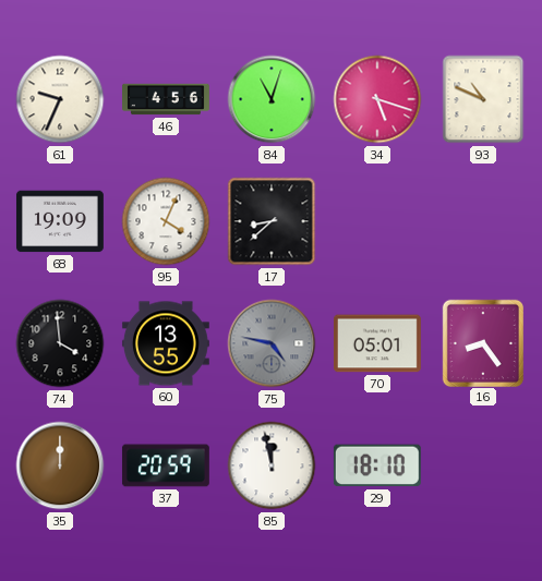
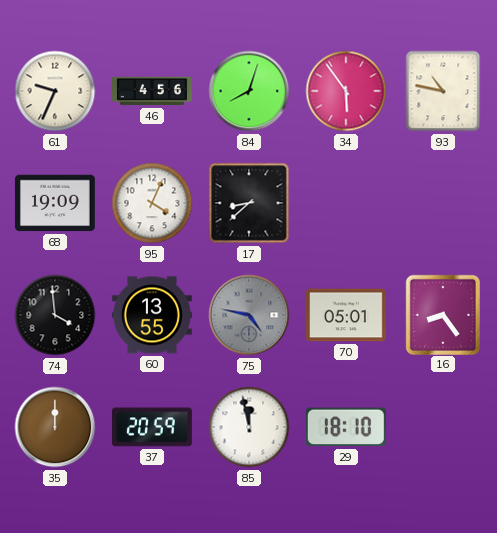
84: 11:03 -> 8:03 (249, 91)
34: 5:18 -> 5:54 (346, 91)
93: 10:49 -> 10:47 (443, 91)
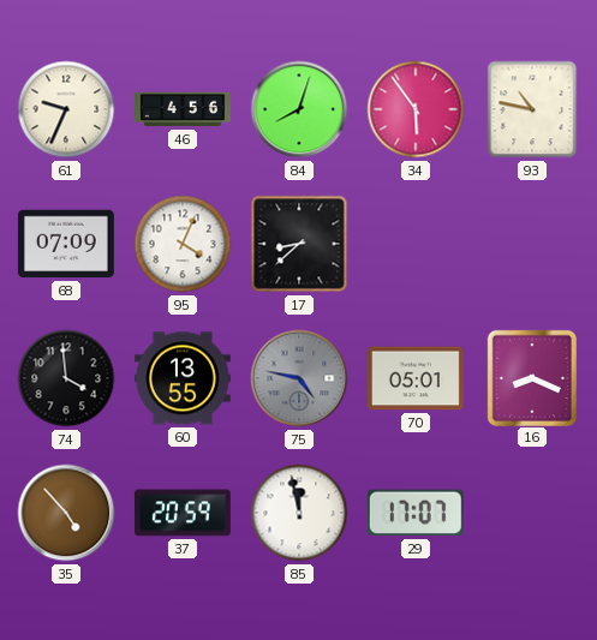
68: 19:09 -> 07:09 (66, 244)
16: 8:24 -> 8:19 (531, 377)
35: 12:00 -> 4:53 (66, 513)
29: 18:10 -> 17:07 (416, 513)
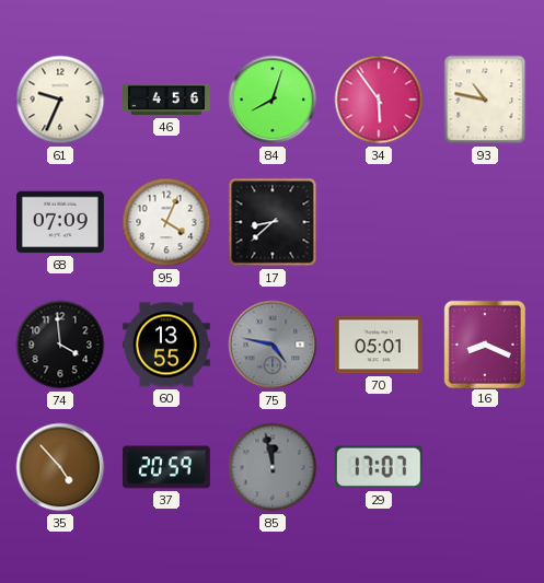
85 dial: white -> grey (273, 467)
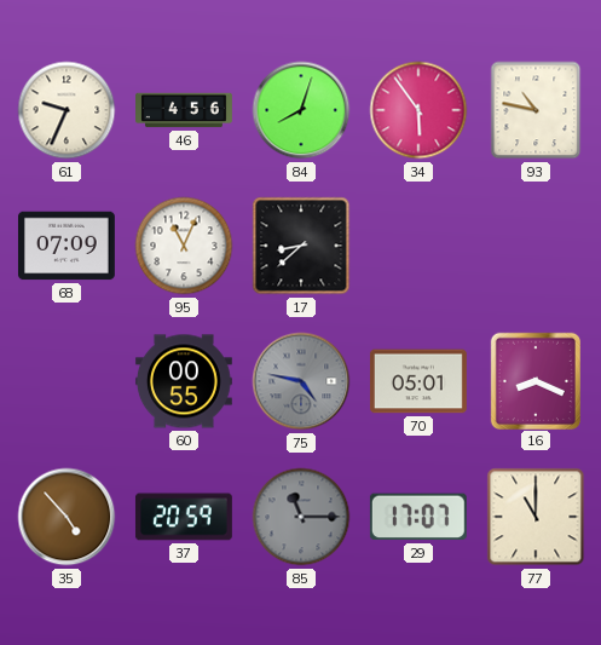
95: 4:04 -> 11:04 (184, 246)
74: 3:59 -> none (60, 345)
60: 13:55 -> 00:55 (184, 381)
85: 11:58 -> 11:15 (301, 517)
77: none -> 11:00 (536, 517)
